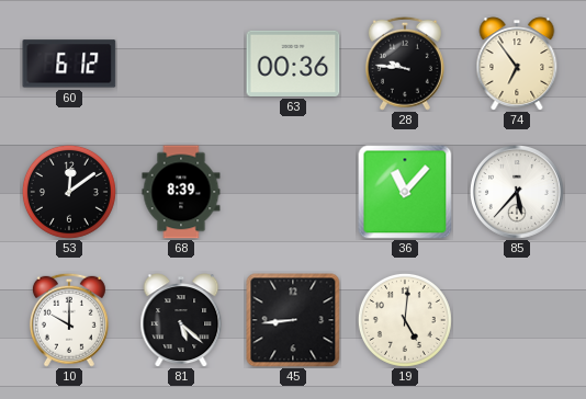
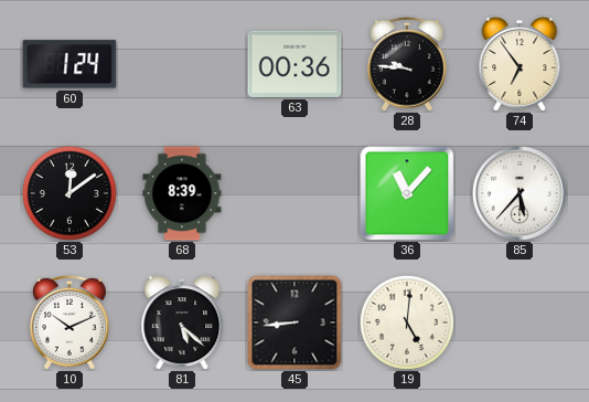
60: 6:12 -> 1:24 (69, 64)
10: 10:00 -> 10:11 (69, 322)
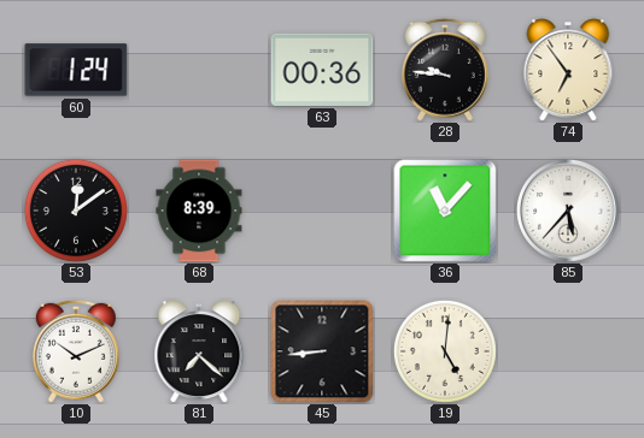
81: 5:22 -> 7:22 (199, 351)
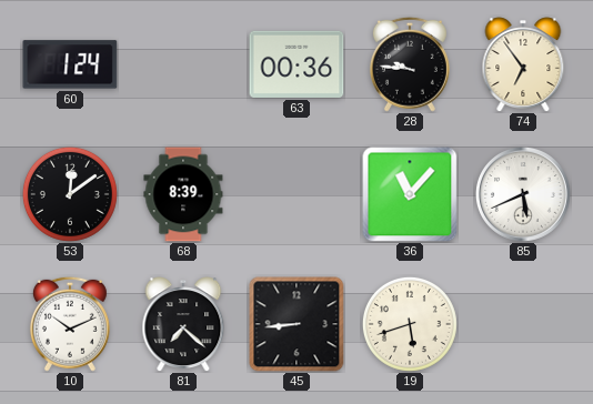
85: 5:37 -> 5:41 (523, 194)
19: 5:01 -> 5:42 (410, 324)
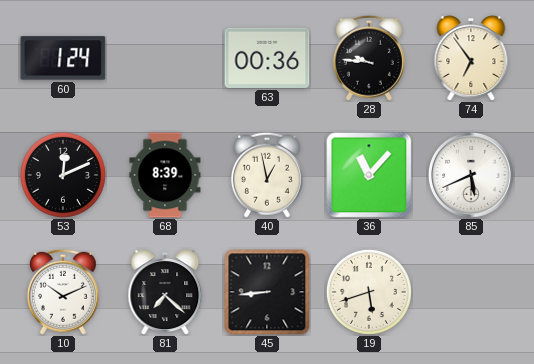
53: 12:09 -> 12:11 (63, 175)
40: none -> 12:58 (267, 175)
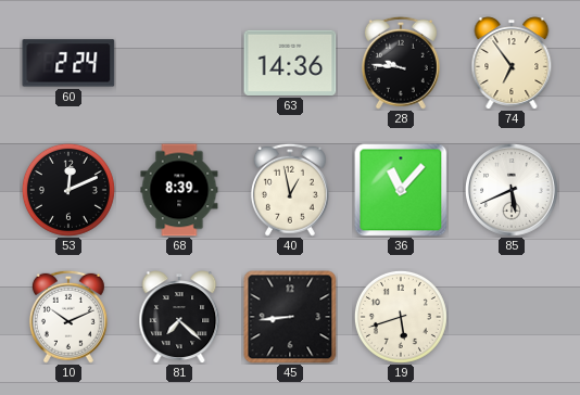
60: 1:24 -> 2:24 (68, 63)
63: 00:36 -> 14:36 (290, 63)
